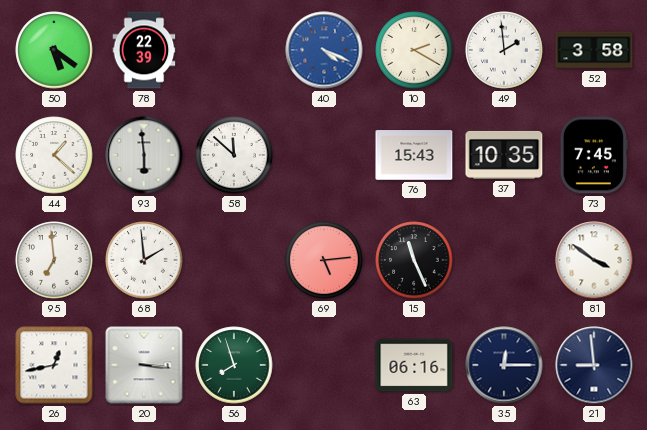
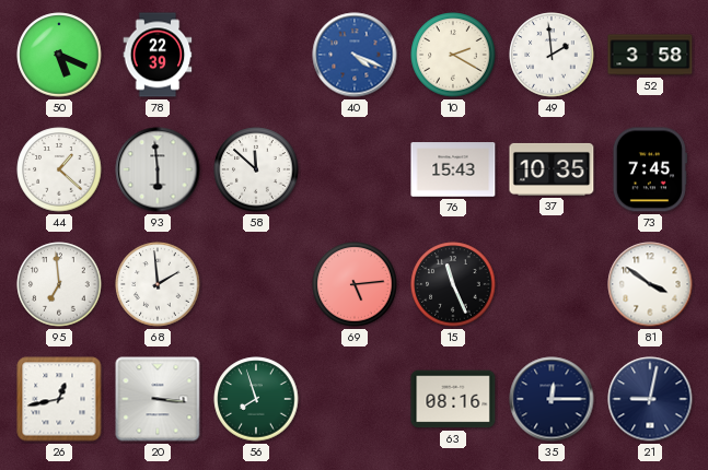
50: 5:21 -> 5:19 (59, 55)
63: 06:16 -> 08:16 (453, 399)
21: 8:59 -> 9:02 (650, 399)
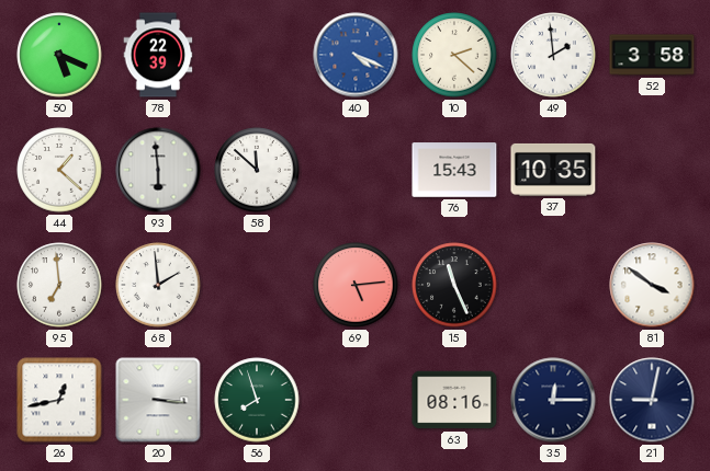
10: 2:20 -> 2:22 (454, 55)
73: 7:45 -> none (650, 169)
